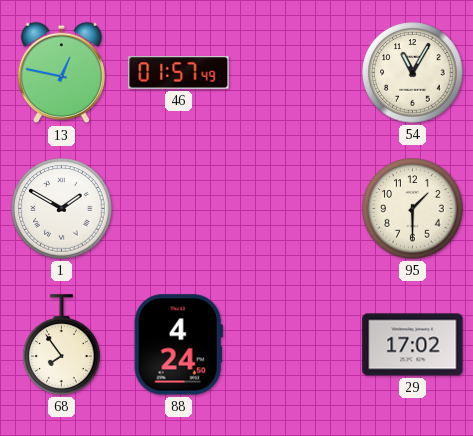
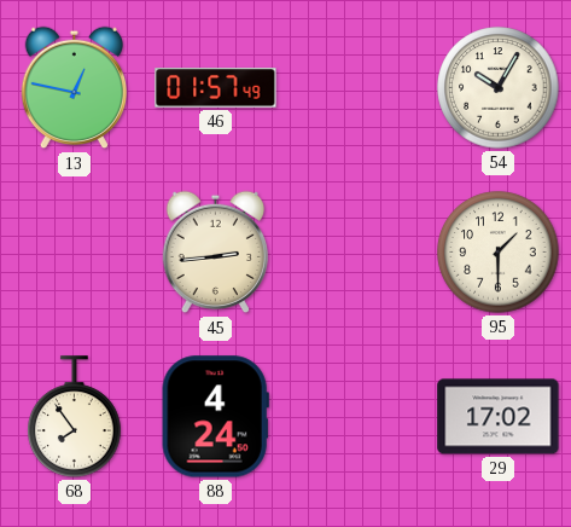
54: 11:05 -> 10:05 (499, 88)
1: 1:50 -> none (62, 209)
45: none -> 2:44 (215, 253)
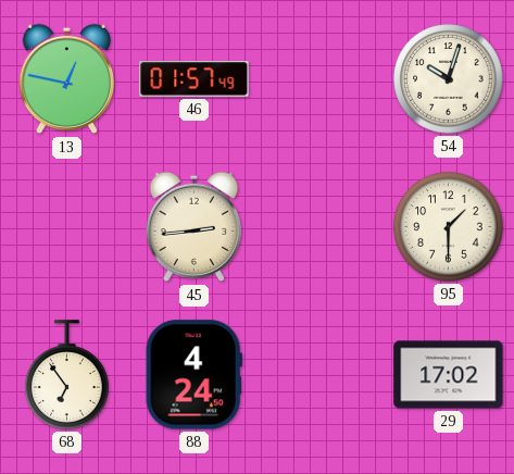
54: 10:05 -> 10:03 (449, 79)
68: 7:54 -> 6:54 (67, 375)
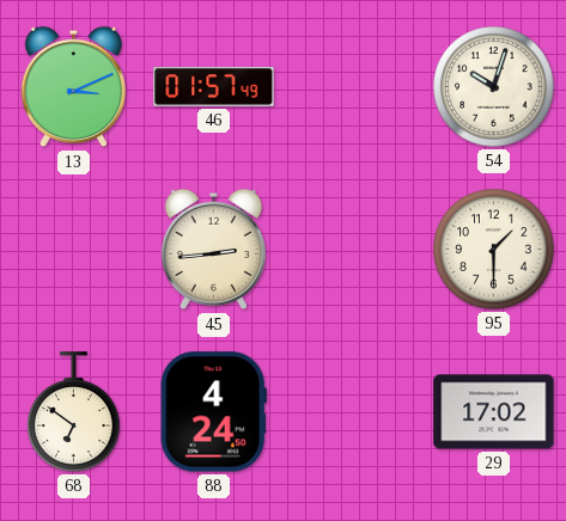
13: 12:47 -> 3:11 (73, 87)
68: 6:54 -> 6:51 (74, 412)
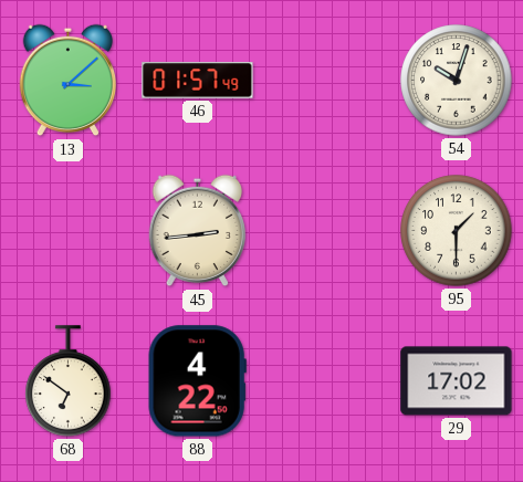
13: 3:11 -> 3:08 (67, 81)
88: 4:24 -> 4:22 (197, 381)
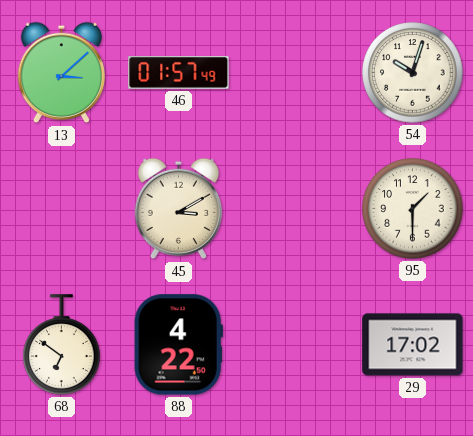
45: 2:44 -> 3:10 (178, 209)
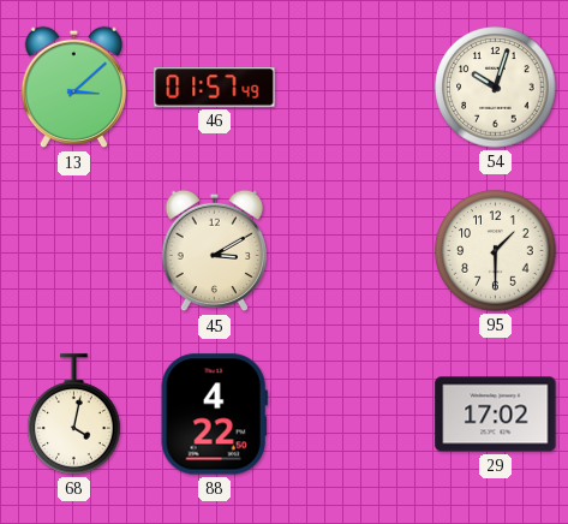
68: 6:51 -> 4:02 (74, 415)
